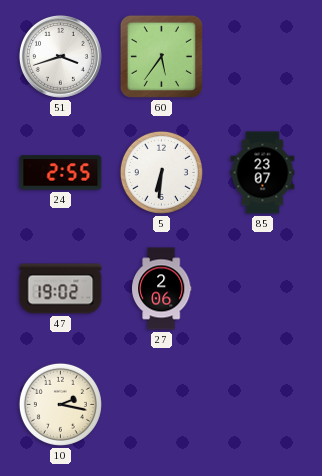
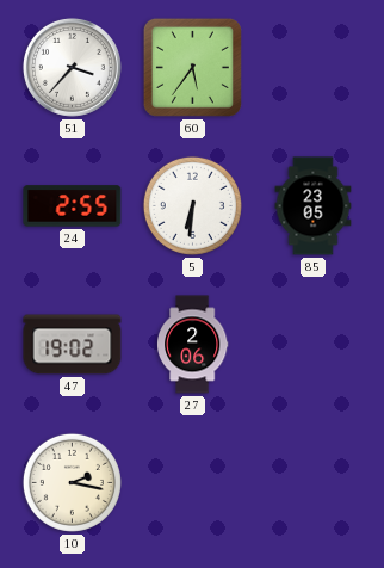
51: 3:42 -> 3:37 (72, 67)
85: 23:07 -> 23:05 (314, 206)
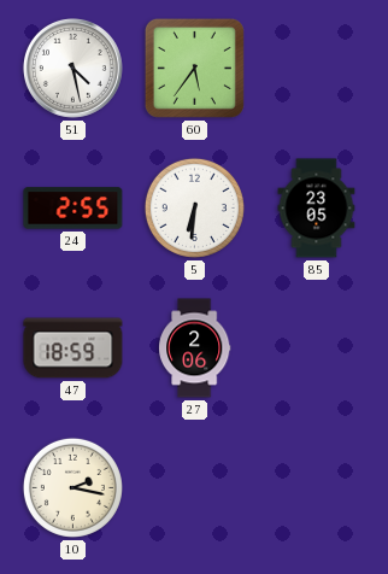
51: 3:37 -> 4:28 (72, 68)
47: 19:02 -> 18:59 (74, 348)
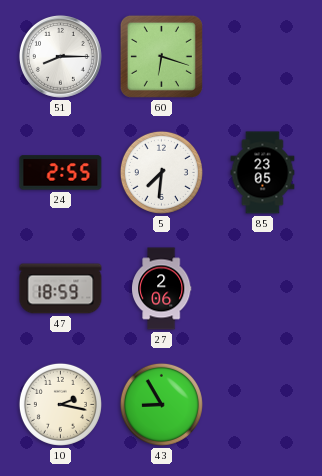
51: 4:28 -> 8:15 (60, 56)
60: 5:36 -> 6:18 (161, 56)
5: 6:31 -> 7:31 (161, 172)
43: none -> 8:55 (161, 404)
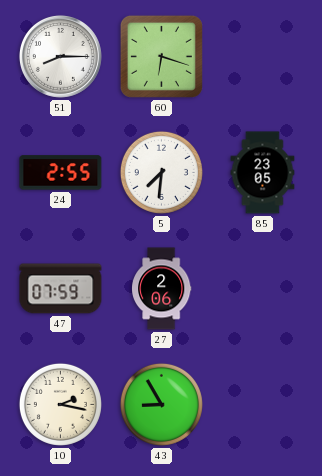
47: 18:59 -> 07:59 (61, 289)
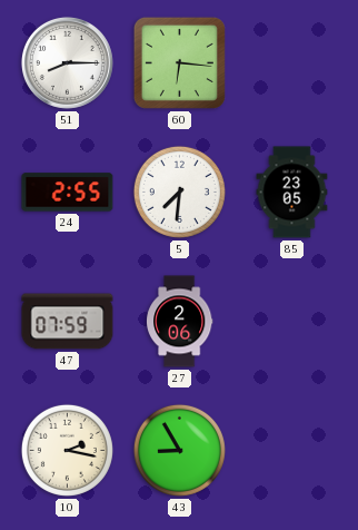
60: 6:18 -> 6:16 (179, 62)
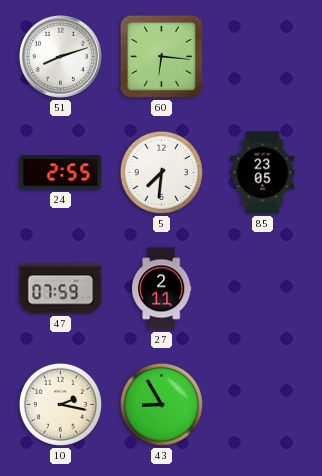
51: 8:15 -> 8:12 (60, 56)
27: 2:06 -> 2:11 (162, 289)
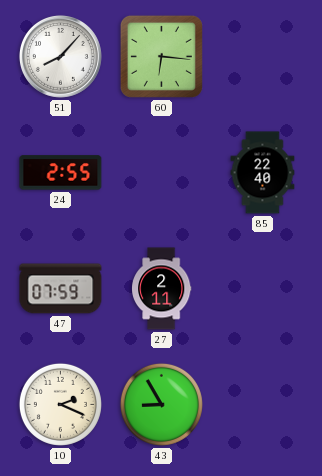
51: 8:12 -> 8:07 (60, 56)
5: 7:31 -> none (161, 172)
85: 23:05 -> 22:40 (263, 173)
10: 2:17 -> 2:19 (60, 404)
